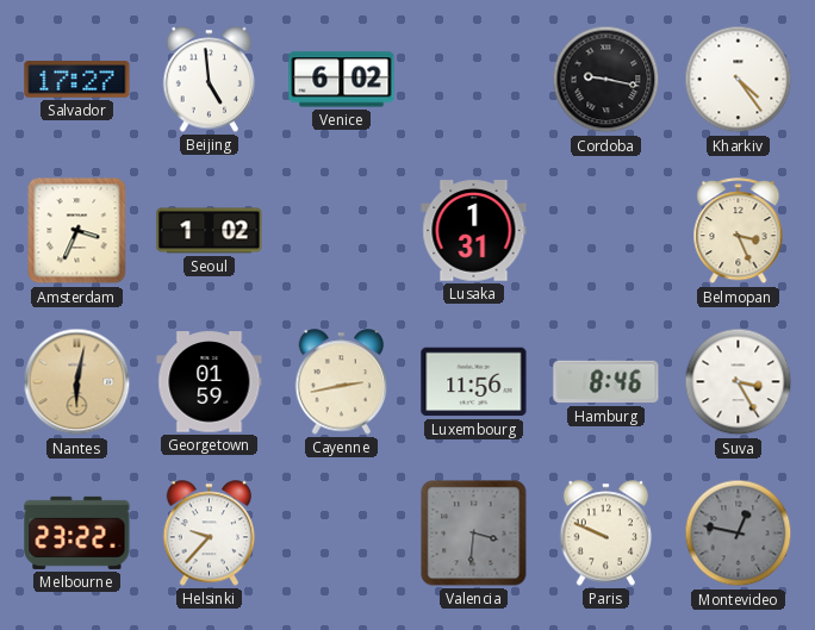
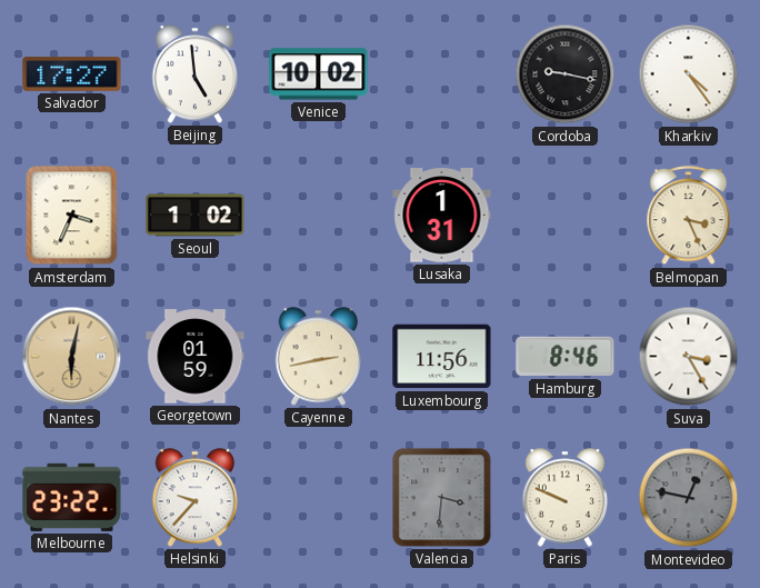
Venice: 6:02 -> 10:02 (319, 74)
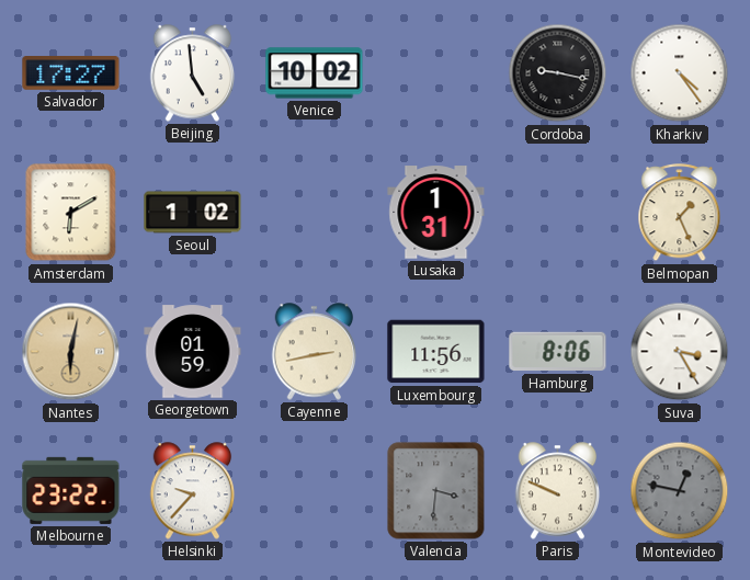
Amsterdam: 3:34 -> 6:10 (71, 213)
Belmopan: 3:26 -> 1:26 (680, 213)
Hamburg: 8:46 -> 8:06 (558, 352)
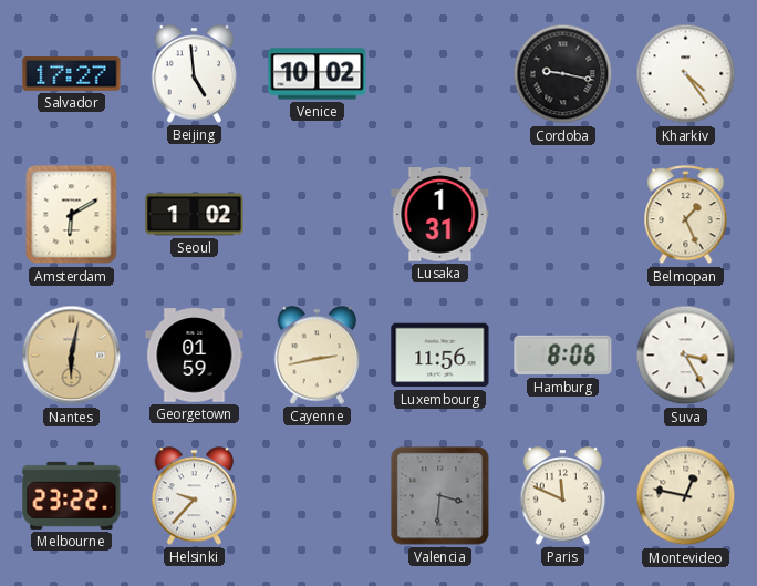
Paris: 9:49 -> 11:49 (563, 496)
Montevideo dial: grey -> cream (686, 496)
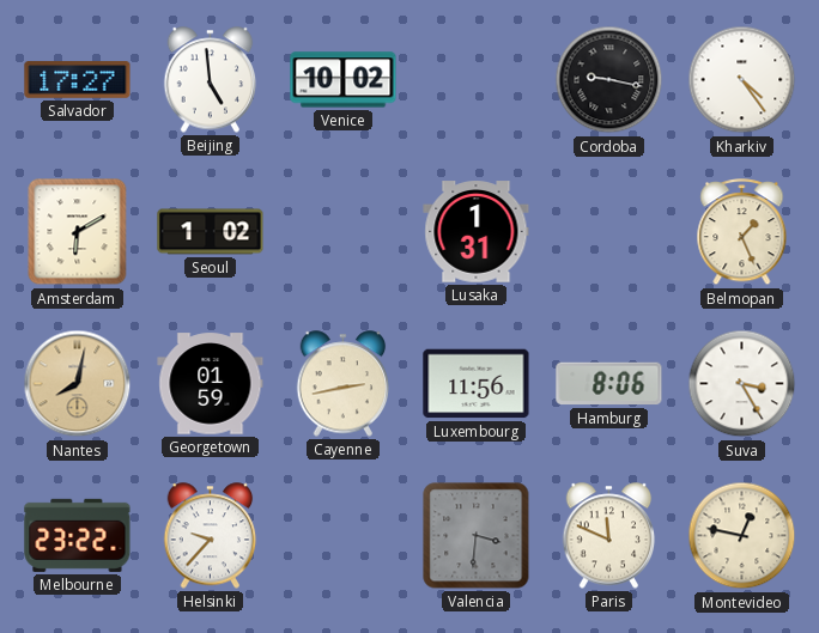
Nantes: 6:02 -> 8:02 (78, 384)
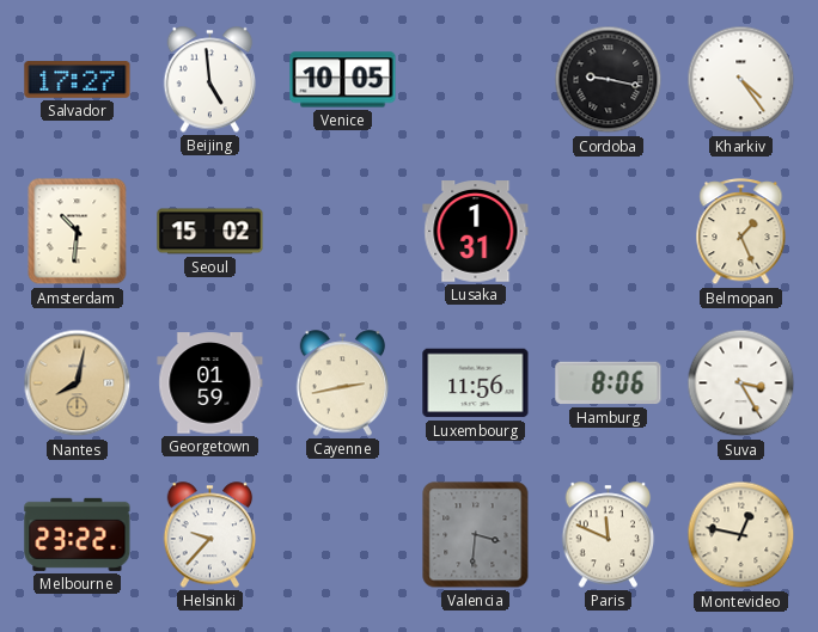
Venice: 10:02 -> 10:05 (343, 80)
Amsterdam: 6:10 -> 10:31 (78, 232)
Seoul: 1:02 -> 15:02 (210, 232)
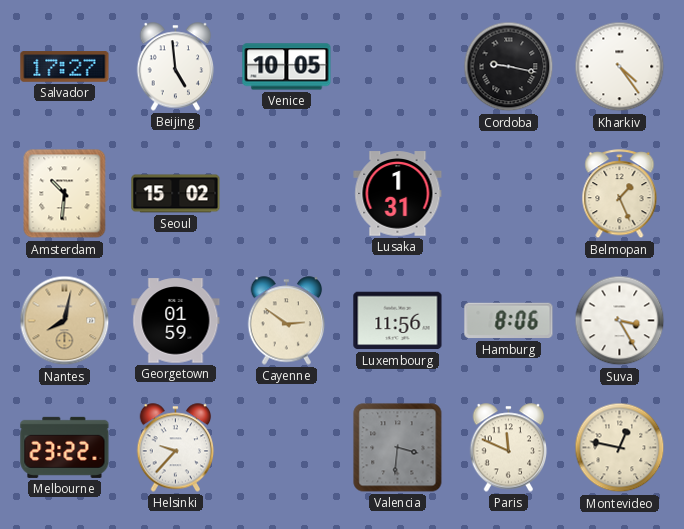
Cayenne: 2:43 -> 2:51 (287, 321)
